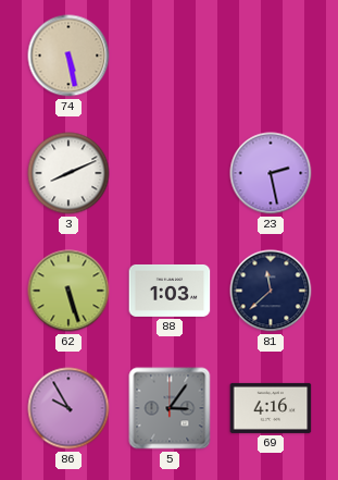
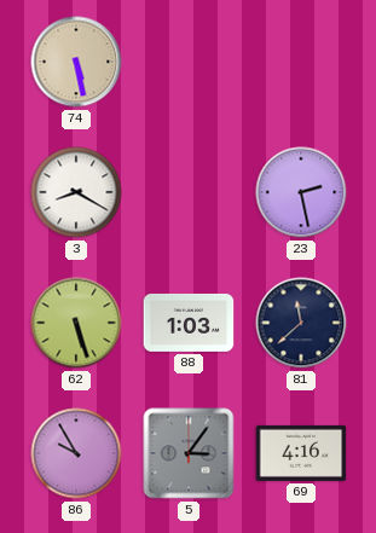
3: 8:11 -> 8:20 (76, 192)
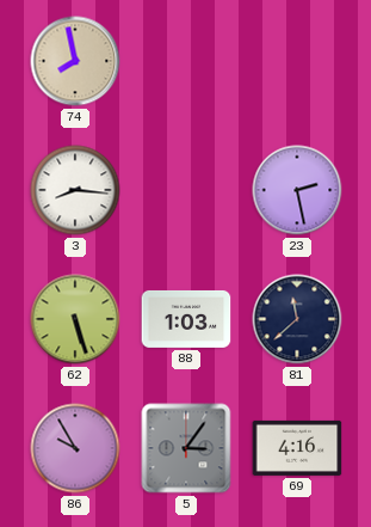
74: 5:28 -> 7:58 (75, 61)
3: 8:20 -> 8:16 (75, 190)
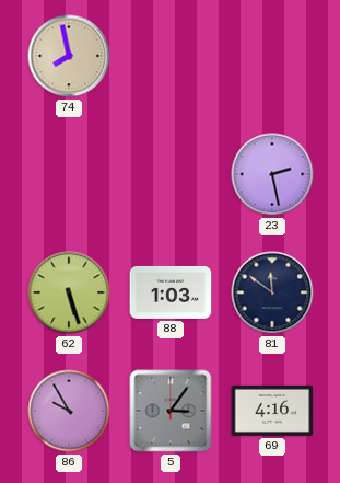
3: 8:16 -> none (75, 190)
81: 11:38 -> 11:51 (272, 292)
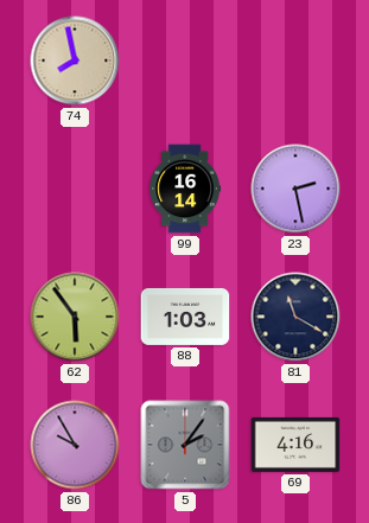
99: none -> 16:14 (185, 189)
62: 5:27 -> 5:54 (75, 317)
81: 11:51 -> 11:20 (295, 317)
5: 3:06 -> 2:06 (185, 445)
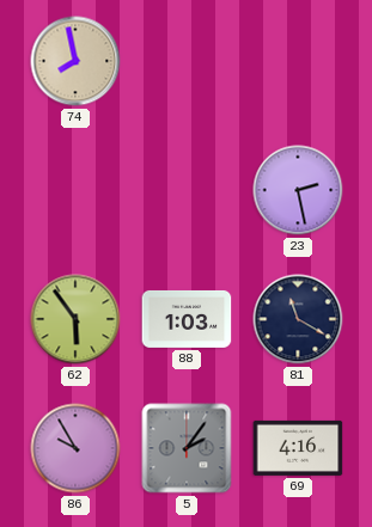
99: 16:14 -> none (185, 189)
